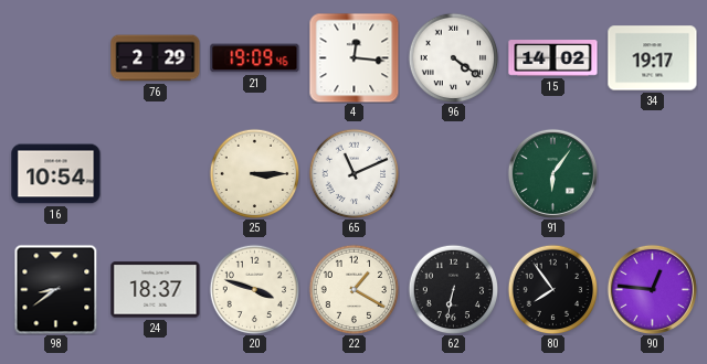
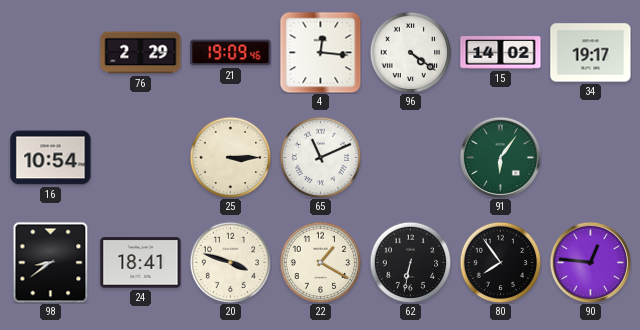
24: 18:37 -> 18:41 (141, 263)
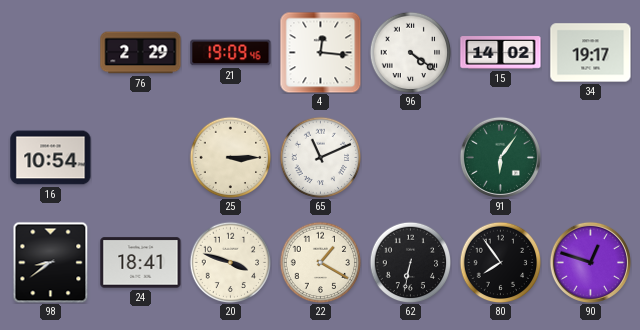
90: 12:46 -> 12:48 (590, 262)
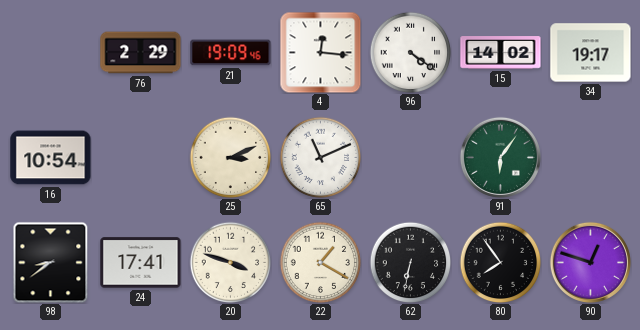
25: 3:15 -> 3:11 (230, 157)
24: 18:41 -> 17:41 (141, 263)
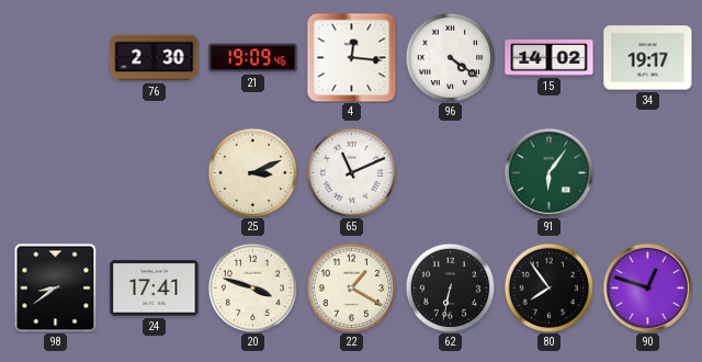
76: 2:29 -> 2:30 (155, 58)
16: 10:54 -> none (51, 158)
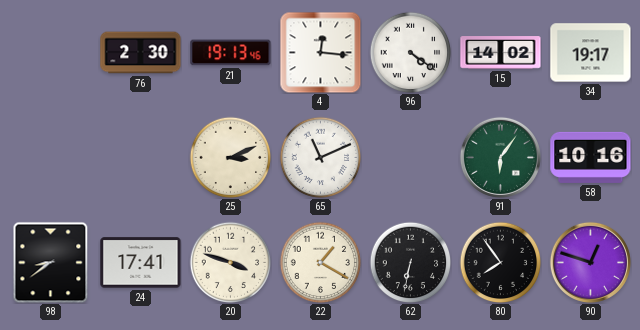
21: 19:09 -> 19:13 (231, 53)
58: none -> 10:16 (591, 157)
